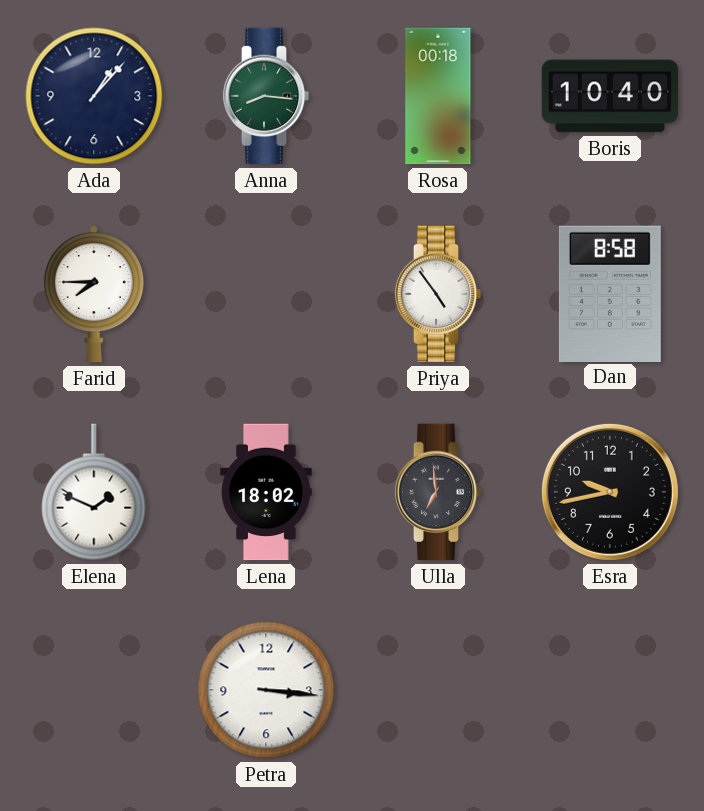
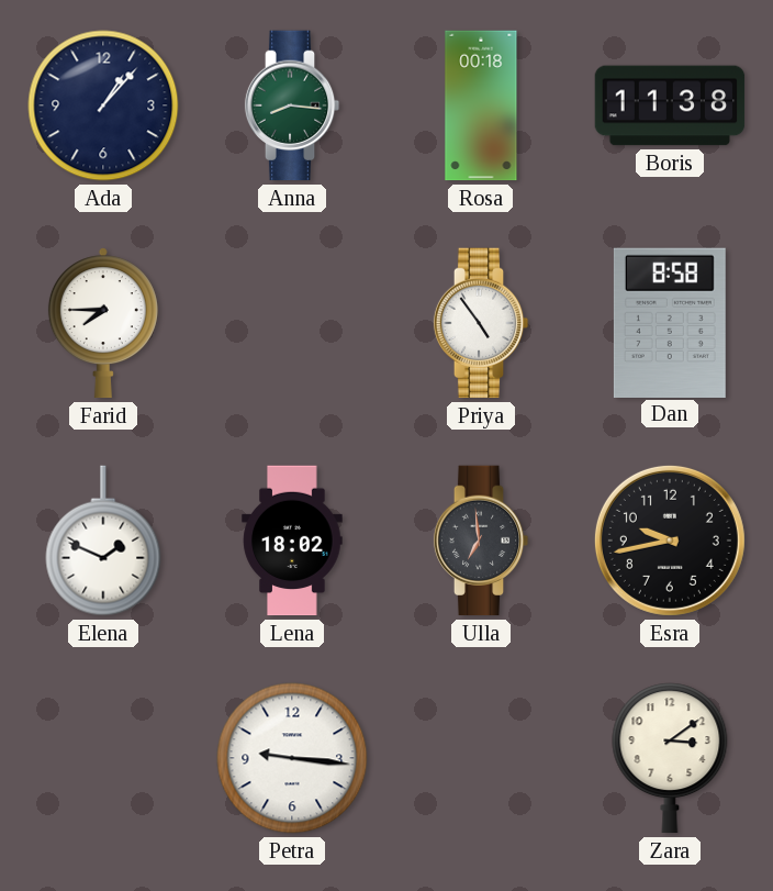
Boris: 10:40 -> 11:38 (670, 105)
Petra: 3:16 -> 9:16 (292, 758)
Zara: none -> 3:09 (670, 758)
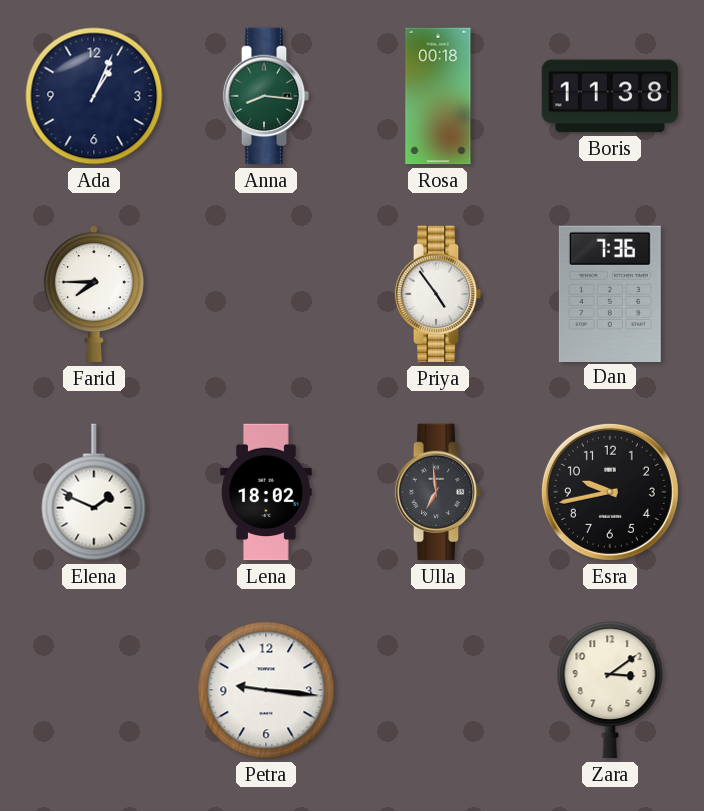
Ada: 1:07 -> 1:04 (94, 96)
Dan: 8:58 -> 7:36 (610, 293)
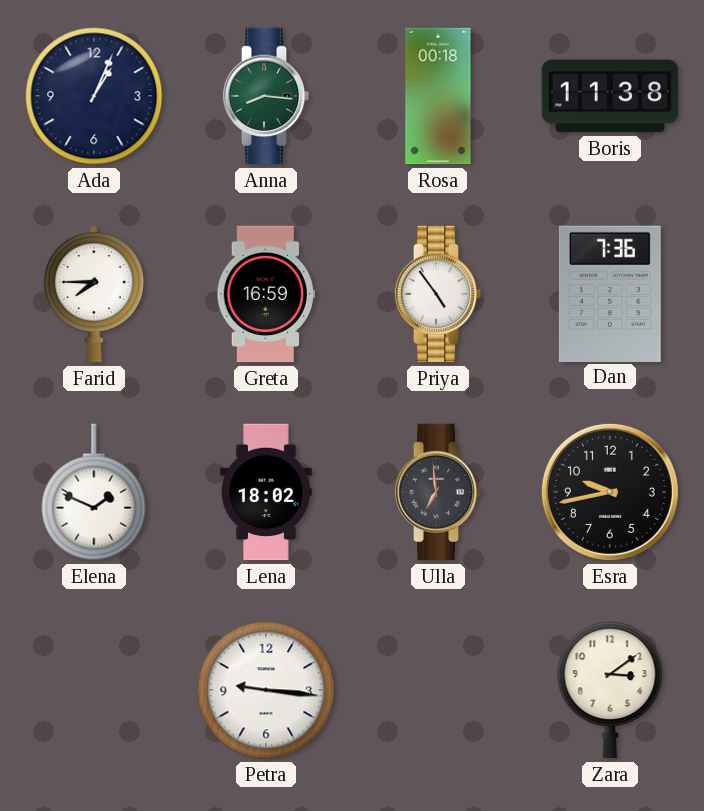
Greta: none -> 16:59 (266, 294)
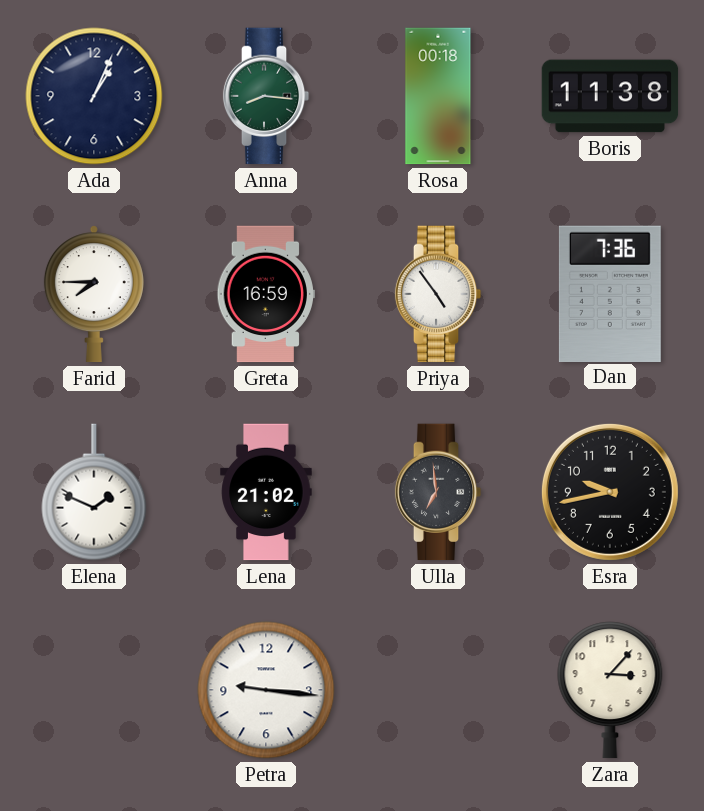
Lena: 18:02 -> 21:02 (266, 492)
Zara: 3:09 -> 3:07 (610, 690)
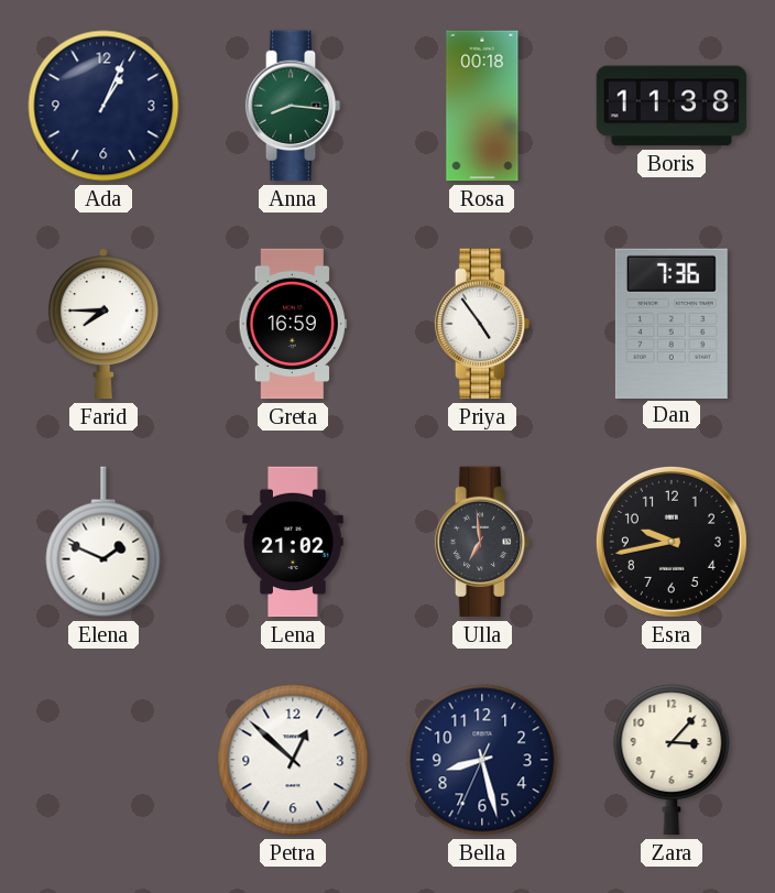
Petra: 9:16 -> 12:52 (293, 760)
Bella: none -> 8:27 (482, 760)
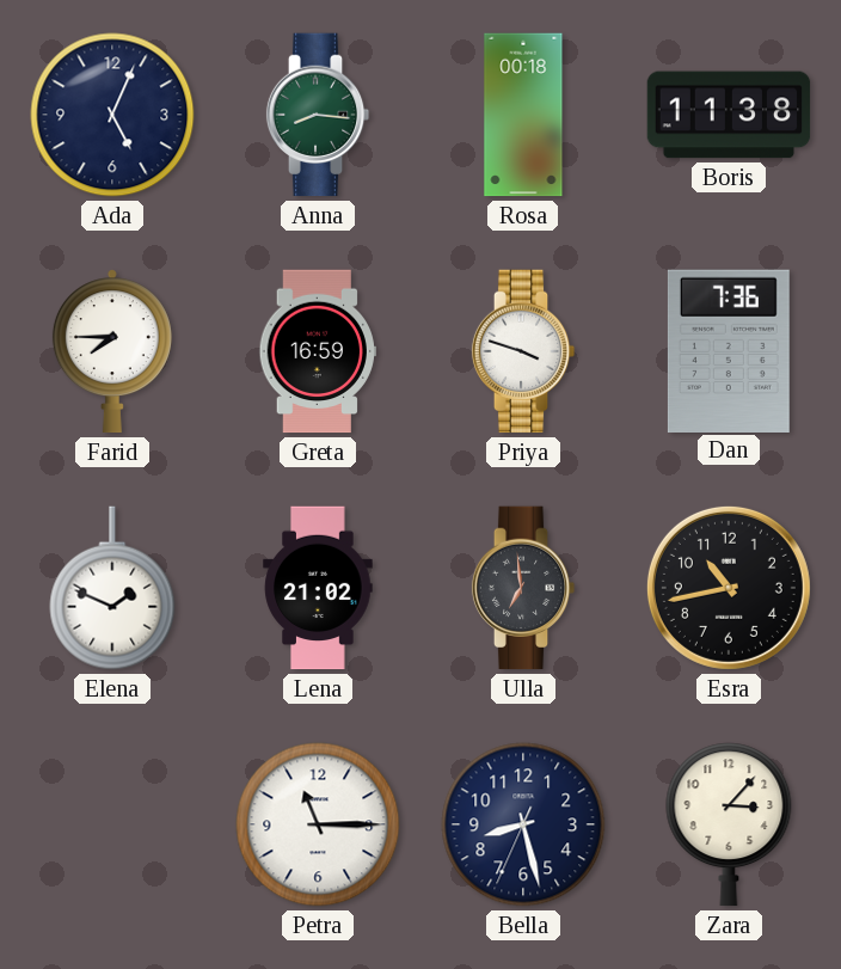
Ada: 1:04 -> 5:04 (112, 115)
Priya: 4:54 -> 3:48 (523, 351)
Esra: 9:43 -> 10:43 (729, 588)
Petra: 12:52 -> 11:15 (318, 824)
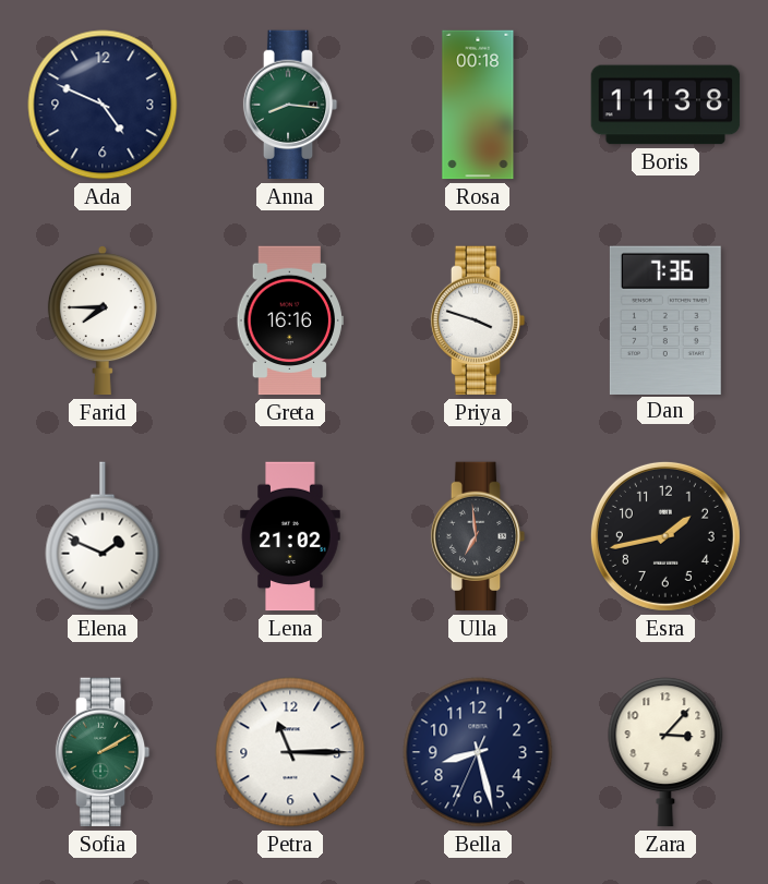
Ada: 5:04 -> 4:49 (103, 105)
Greta: 16:59 -> 16:16 (290, 320)
Esra: 10:43 -> 1:43 (665, 536)
Sofia: none -> 2:10 (103, 752)
